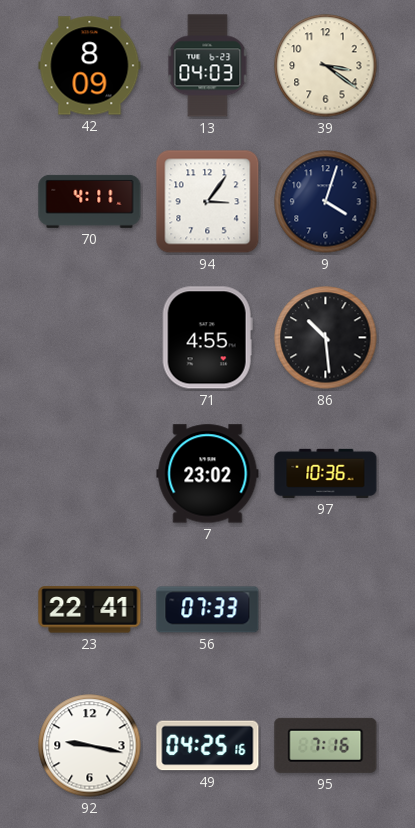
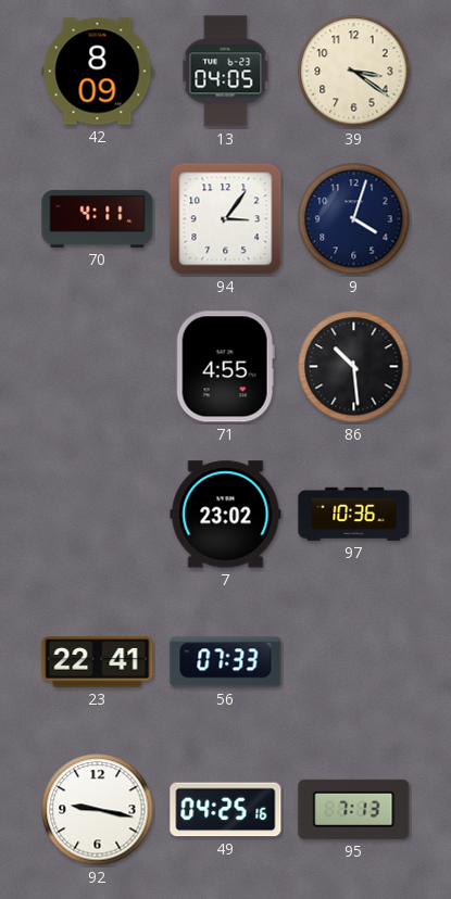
13: 04:03 -> 04:05 (226, 72)
95: 7:16 -> 7:13 (354, 809)
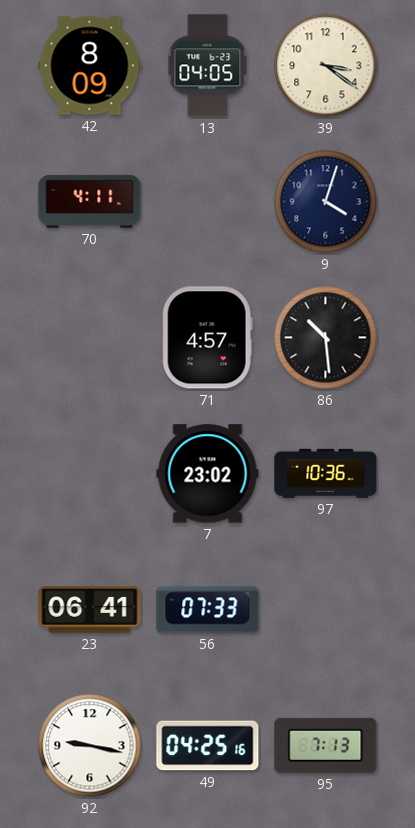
94: 3:06 -> none (226, 219)
71: 4:55 -> 4:57 (207, 338)
23: 22:41 -> 06:41 (90, 610)
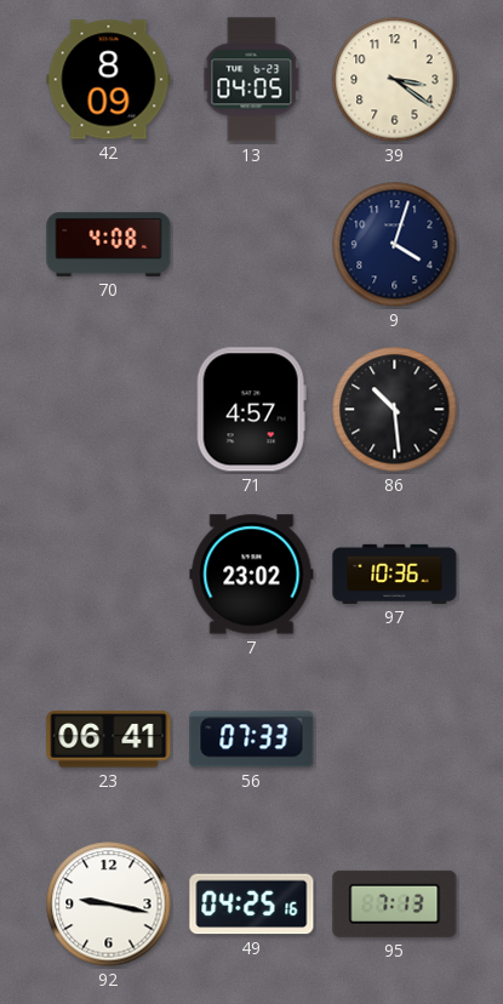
70: 4:11 -> 4:08 (109, 244)
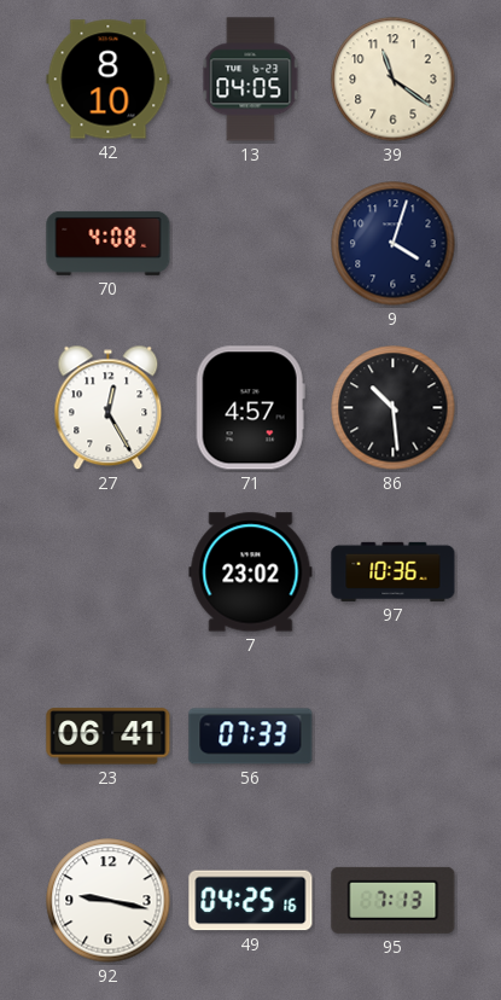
42: 8:09 -> 8:10 (109, 80)
39: 3:21 -> 11:21 (394, 80)
27: none -> 12:25 (109, 408)
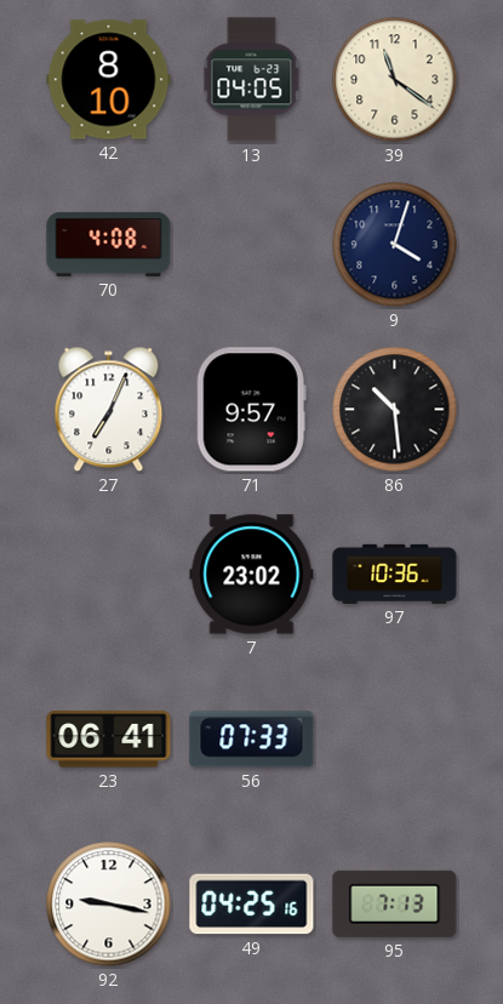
27: 12:25 -> 7:04 (109, 410)
71: 4:57 -> 9:57 (251, 410)
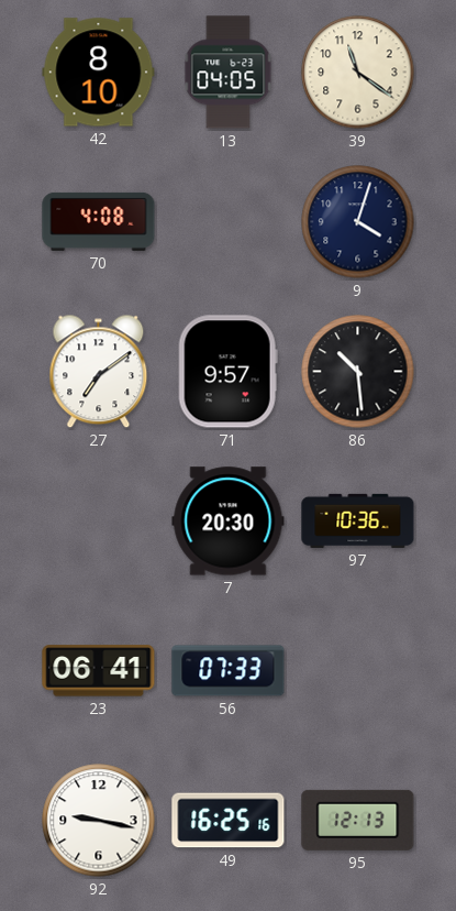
27: 7:04 -> 7:09 (99, 372)
7: 23:02 -> 20:30 (229, 522)
49: 04:25 -> 16:25 (229, 821)
95: 7:13 -> 12:13 (358, 820)
